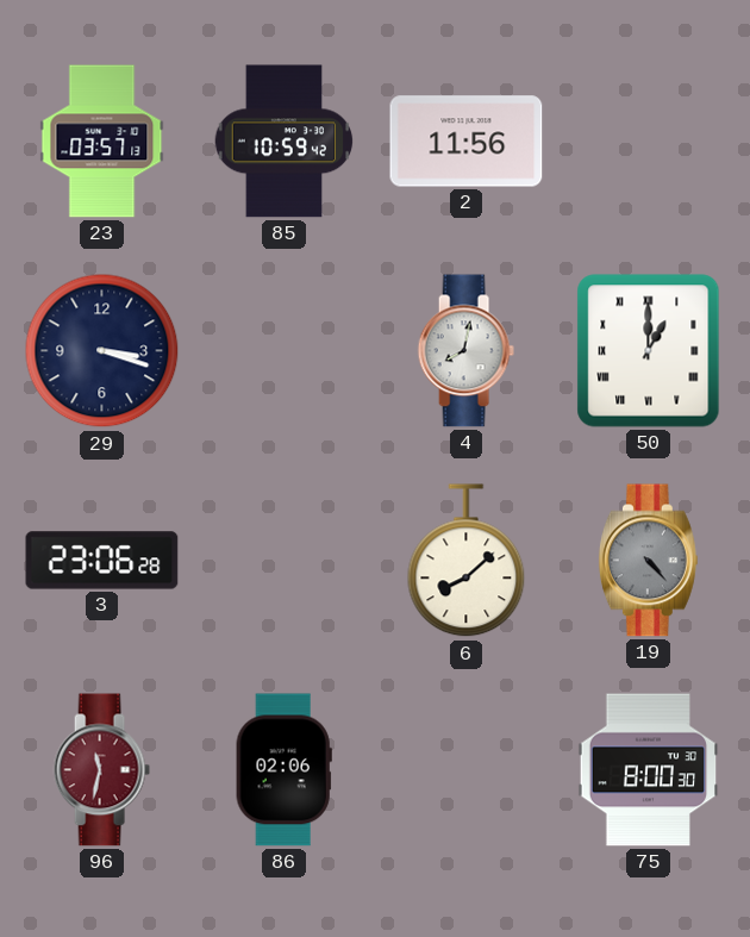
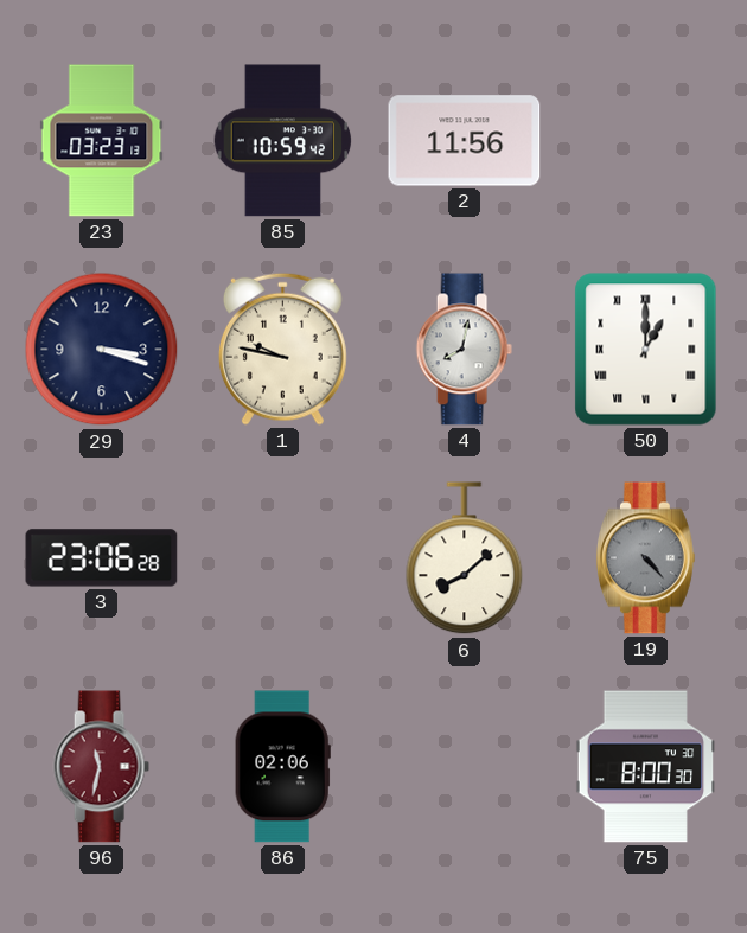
23: 03:57 -> 03:23 (102, 141)
1: none -> 9:47 (282, 349)
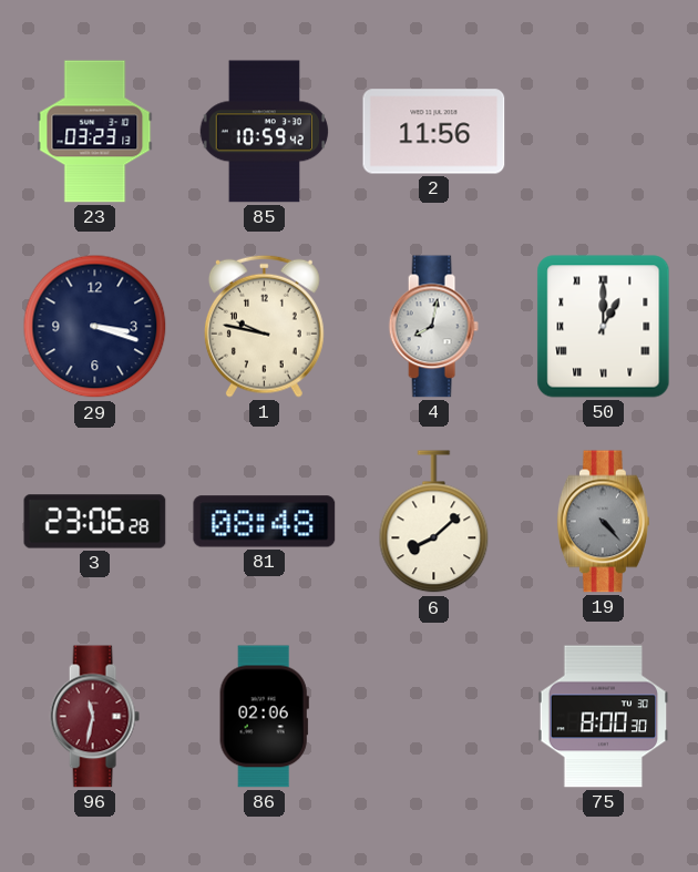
81: none -> 08:48 (265, 522)
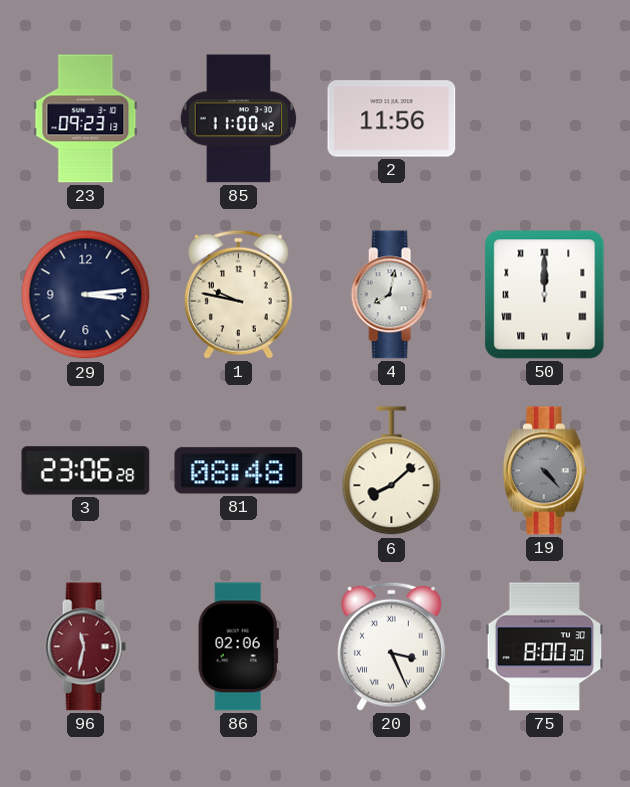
23: 03:23 -> 09:23 (86, 119)
85: 10:59 -> 11:00 (239, 119)
29: 3:18 -> 3:14 (86, 295)
50: 1:00 -> 12:00 (545, 295)
20: none -> 3:26 (391, 646)
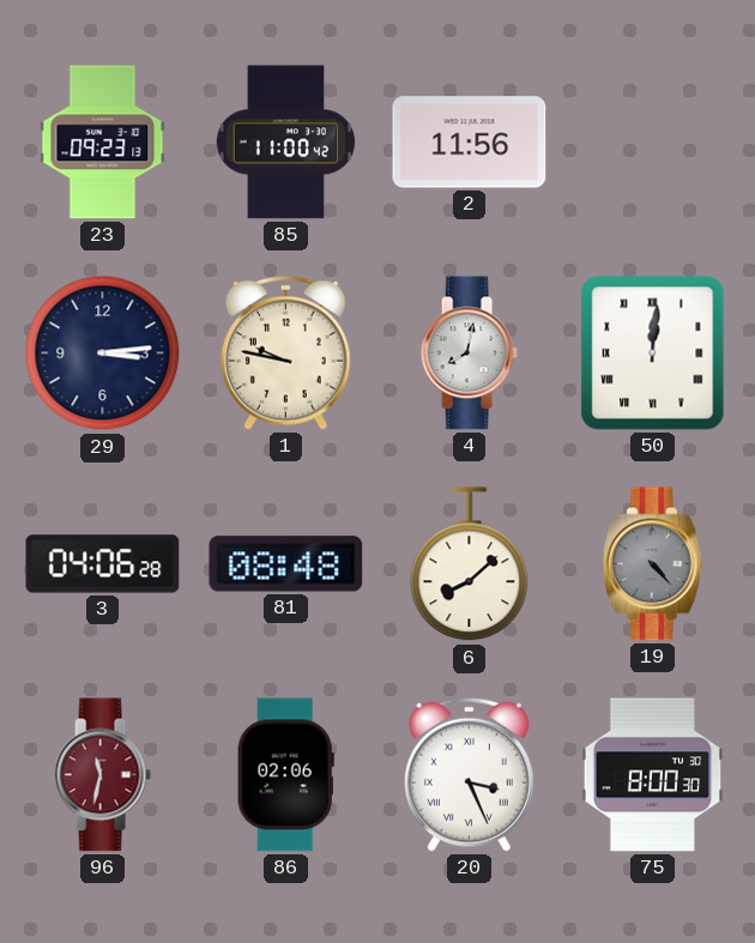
50: 12:00 -> 12:01 (653, 353)
3: 23:06 -> 04:06 (103, 564)
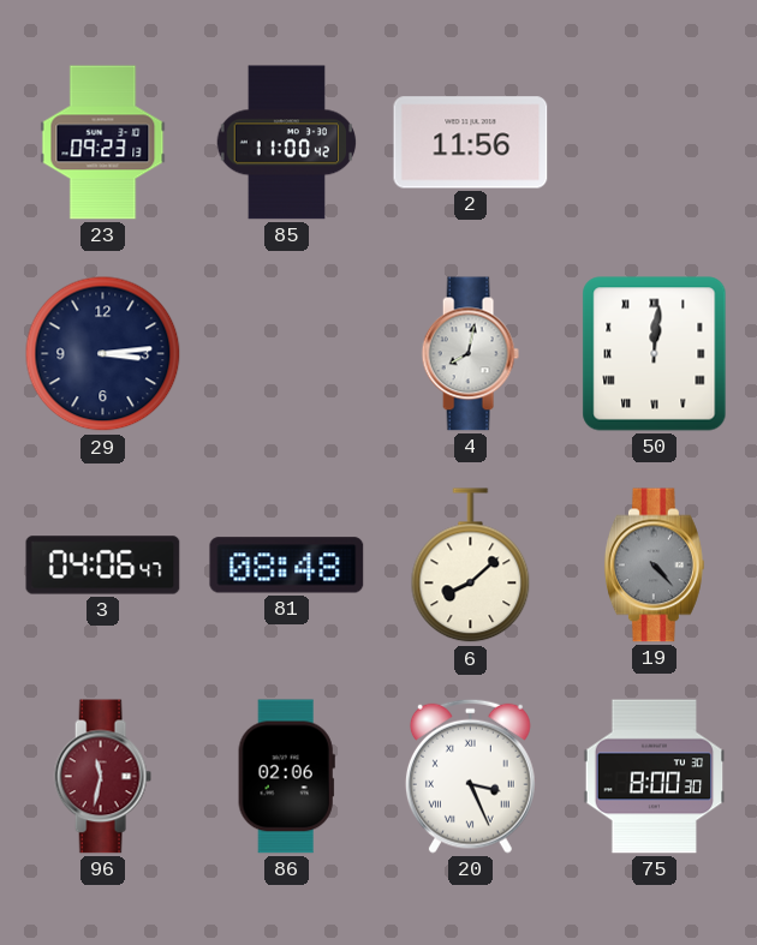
1: 9:47 -> none (285, 352)
3: 04:06:28 -> 04:06:47 (103, 566)
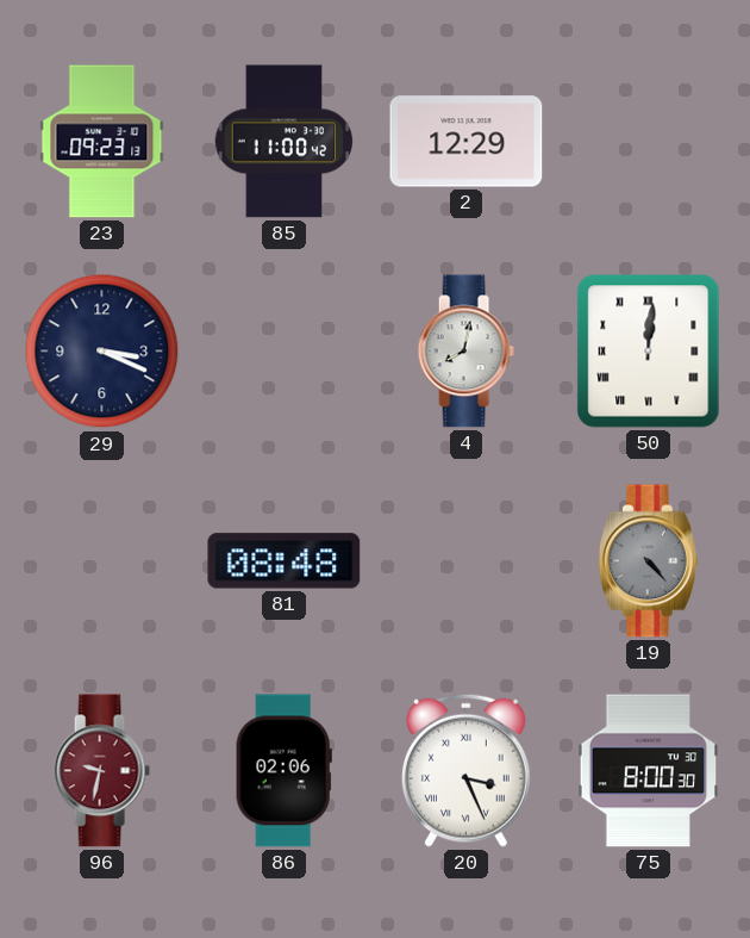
2: 11:56 -> 12:29 (467, 142)
29: 3:14 -> 3:19 (102, 352)
3: 04:06 -> none (103, 566)
6: 8:08 -> none (471, 566)
96: 11:32 -> 9:32 (101, 771)
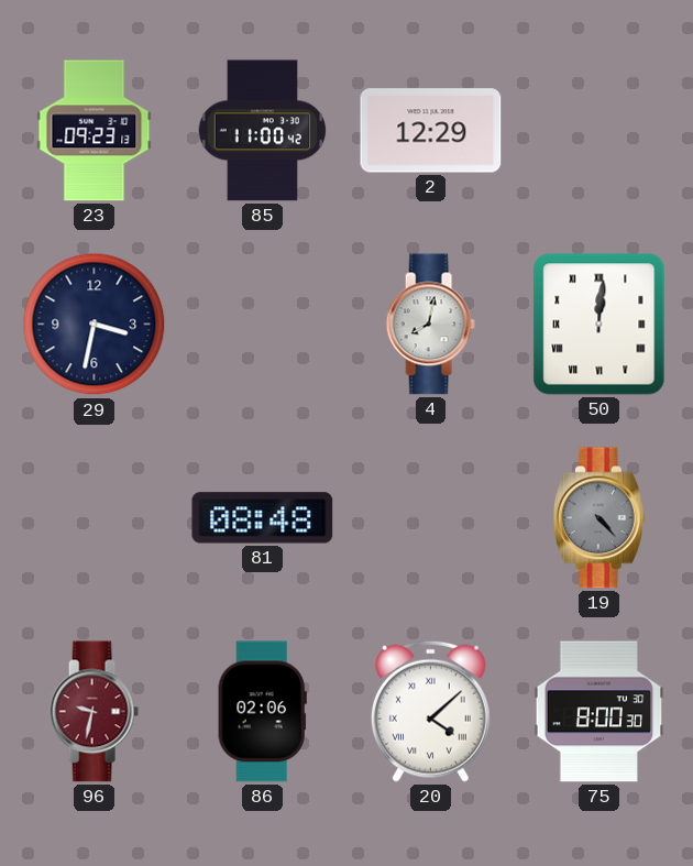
29: 3:19 -> 3:32 (95, 325)
20: 3:26 -> 4:08 (430, 711)
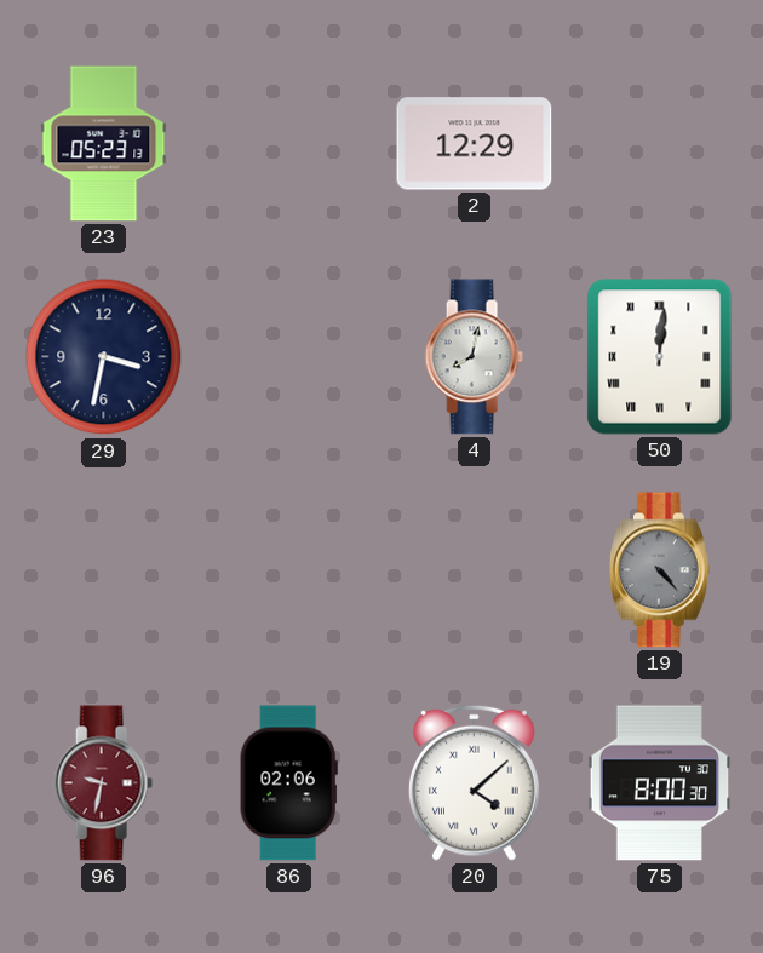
23: 09:23 -> 05:23 (104, 144)
85: 11:00 -> none (263, 131)
81: 08:48 -> none (263, 518)
